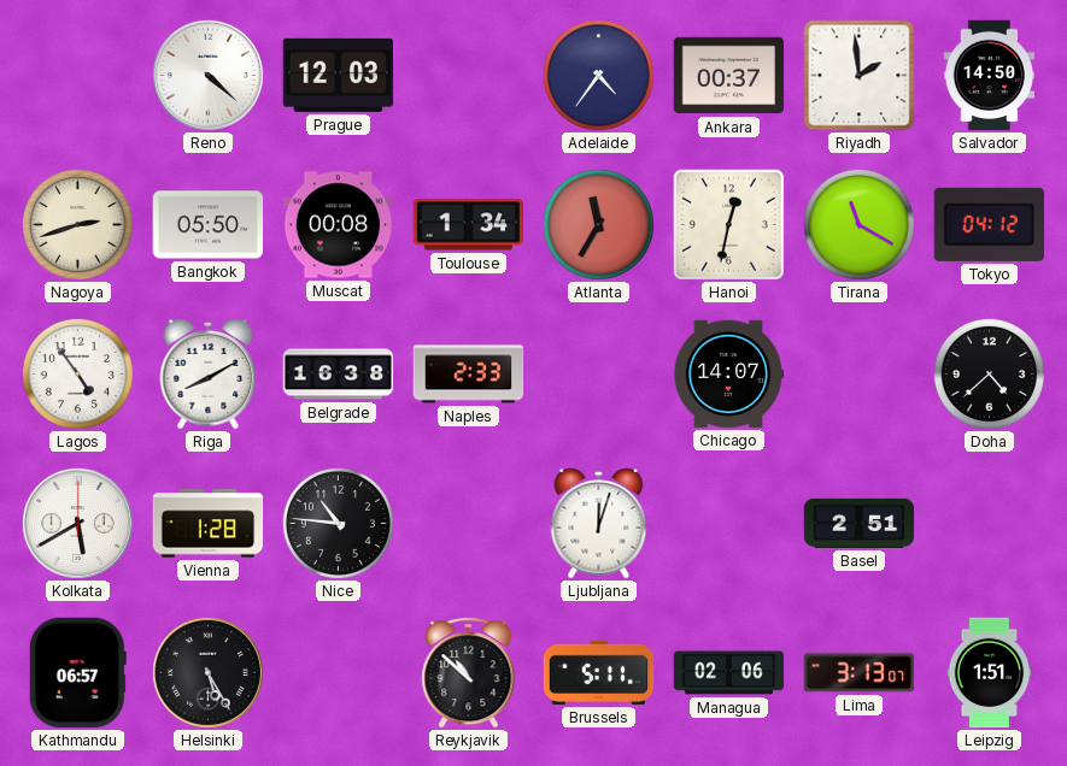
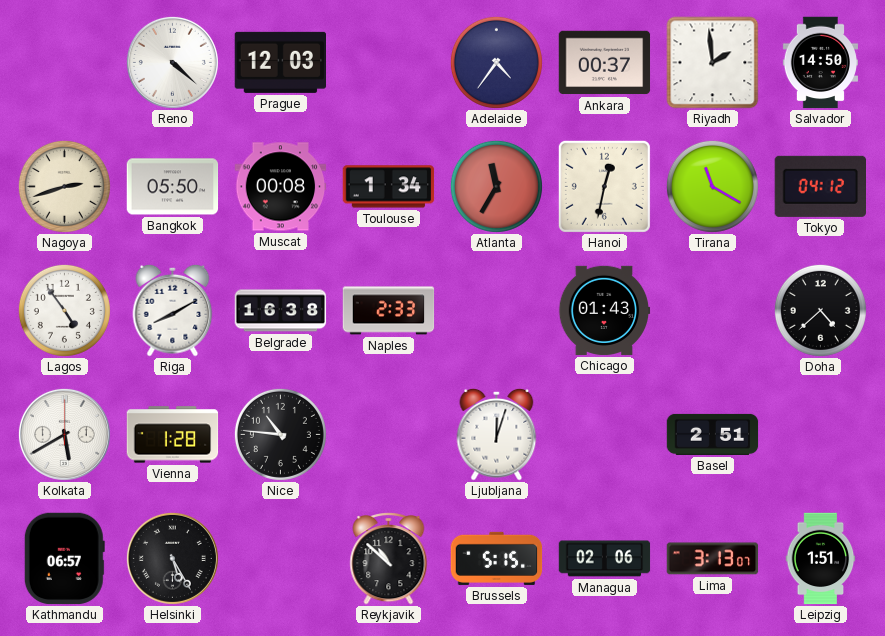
Chicago: 14:07 -> 01:43 (604, 310)
Brussels: 5:11 -> 5:15 (497, 558)
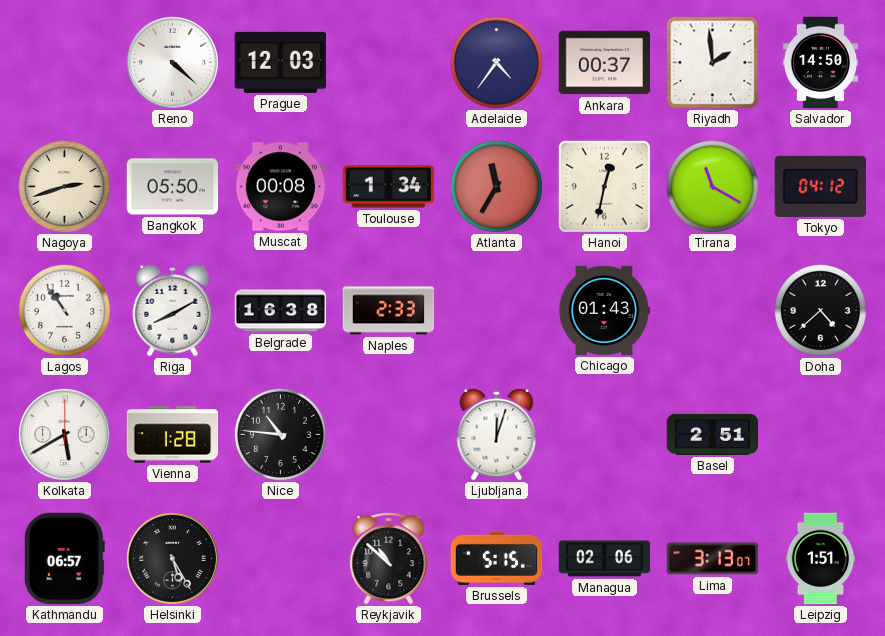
Lagos: 4:54 -> 10:54 (64, 310)
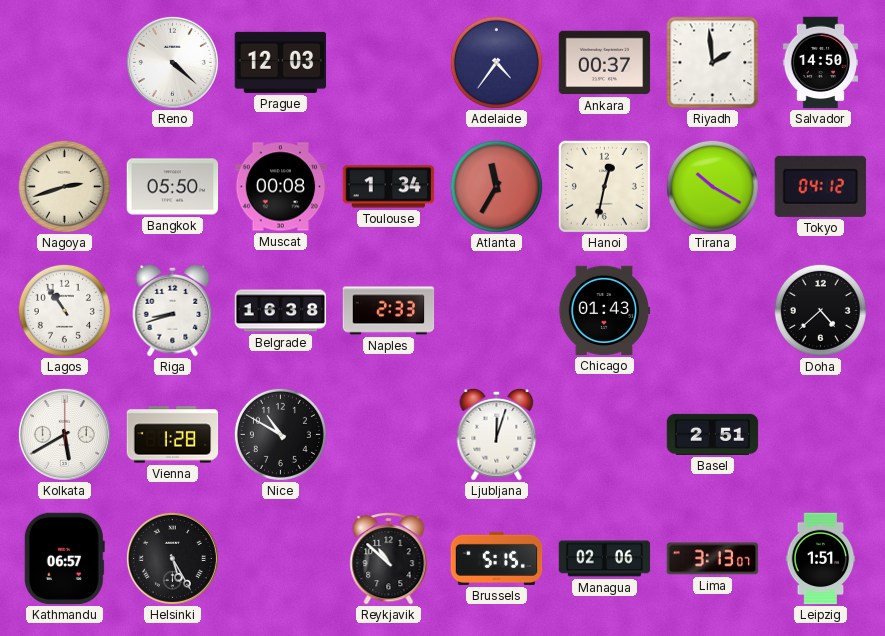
Tirana: 11:20 -> 10:20 (712, 186)
Riga: 8:10 -> 8:42 (173, 310)
Nice: 10:46 -> 10:50 (280, 434)
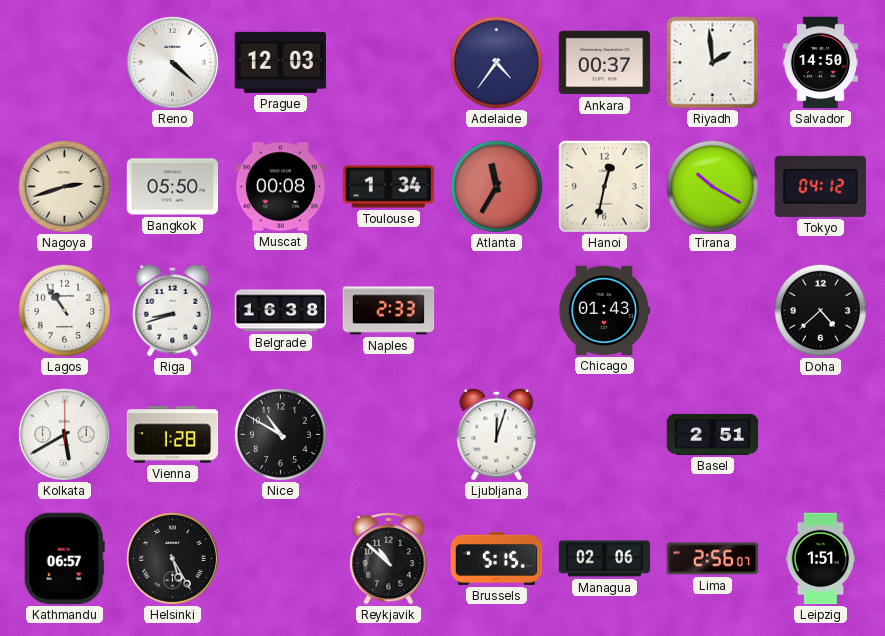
Lima: 3:13 -> 2:56 (713, 559)
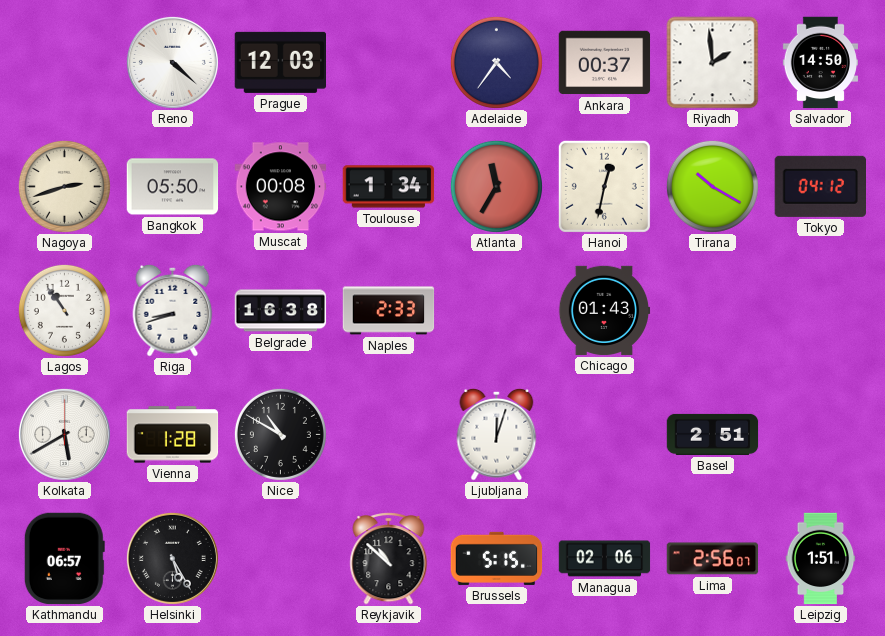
Doha: 4:38 -> none (820, 310)
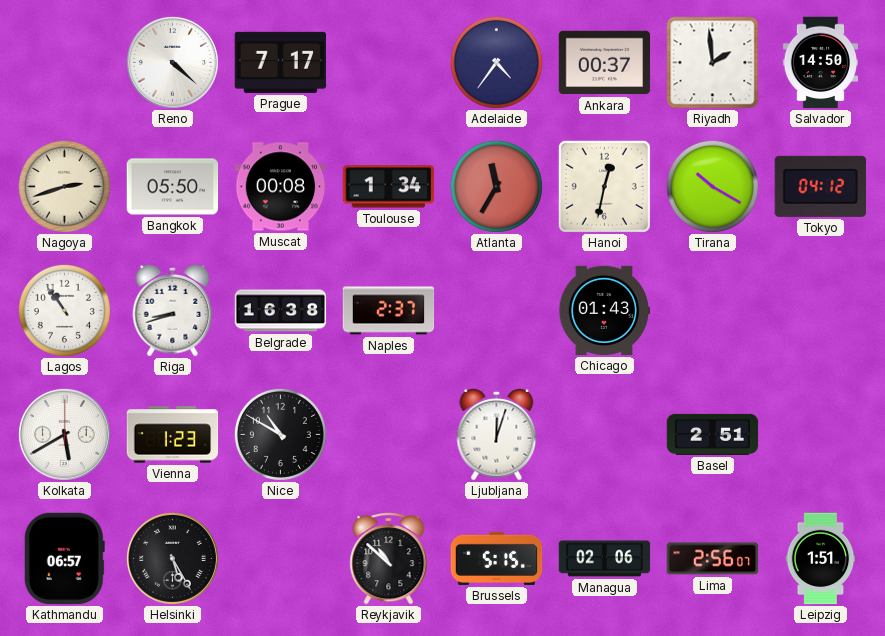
Prague: 12:03 -> 7:17 (280, 62)
Naples: 2:33 -> 2:37 (389, 311)
Vienna: 1:28 -> 1:23 (173, 435)
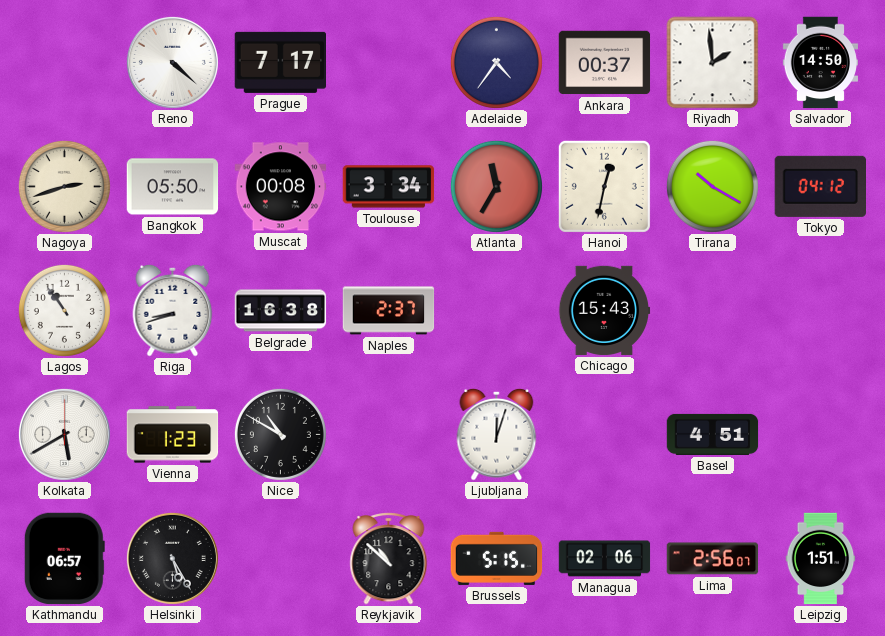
Toulouse: 1:34 -> 3:34 (389, 187)
Chicago: 01:43 -> 15:43 (604, 310)
Basel: 2:51 -> 4:51 (713, 434)
